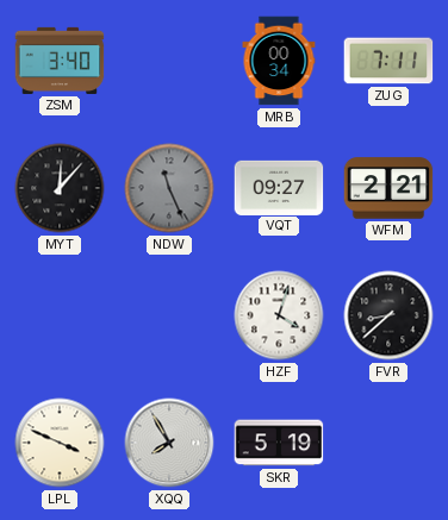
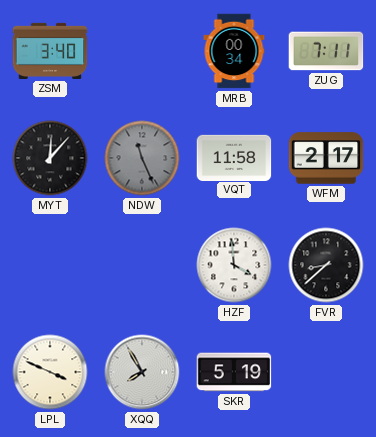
VQT: 09:27 -> 11:58 (234, 157)
WFM: 2:21 -> 2:17 (326, 158)
HZF: 4:03 -> 3:59 (234, 265)
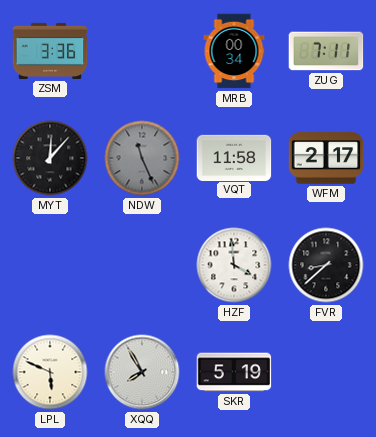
ZSM: 3:40 -> 3:36 (50, 51)
LPL: 3:49 -> 5:49 (50, 372)
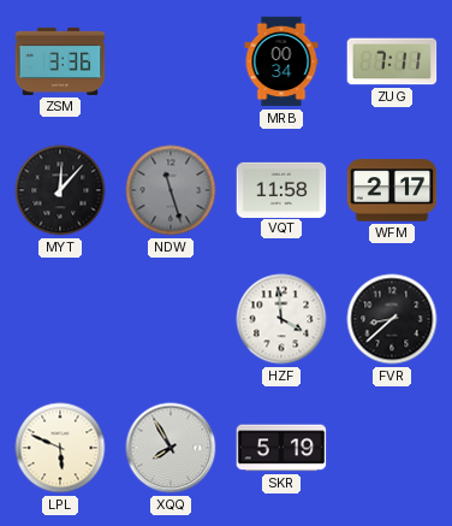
NDW: 11:26 -> 11:27 (171, 190)
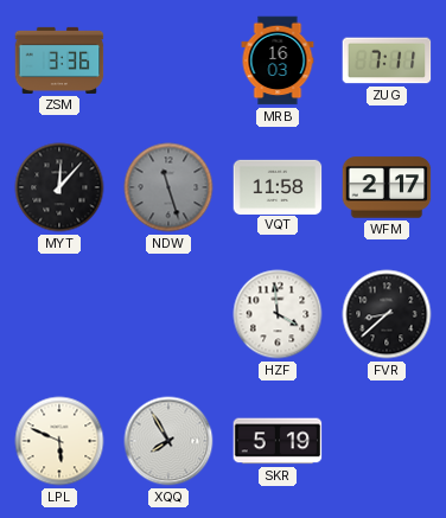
MRB: 00:34 -> 16:03 (278, 60)
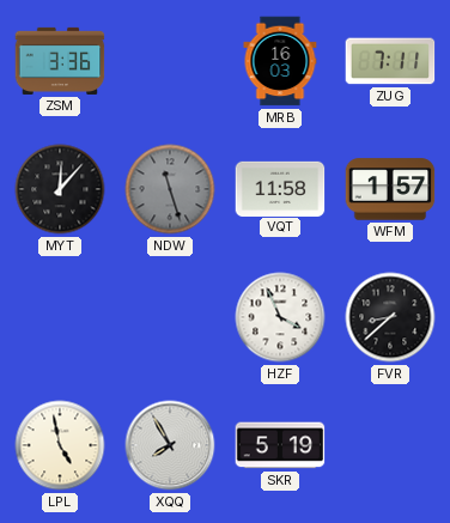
WFM: 2:17 -> 1:57 (390, 189)
HZF: 3:59 -> 3:56 (280, 317)
LPL: 5:49 -> 4:58 (60, 445)
